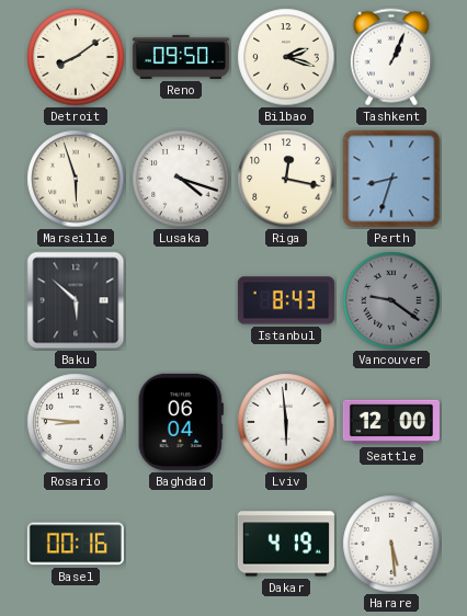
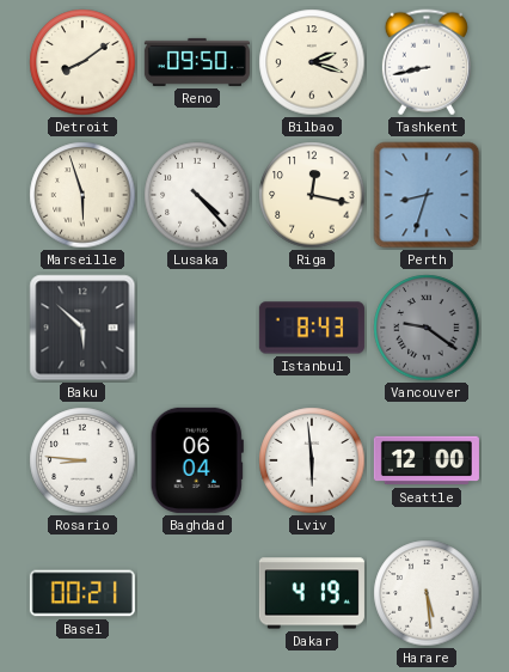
Tashkent: 1:04 -> 8:43 (427, 62)
Lusaka: 4:18 -> 4:23 (197, 195)
Basel: 00:16 -> 00:21 (82, 593)
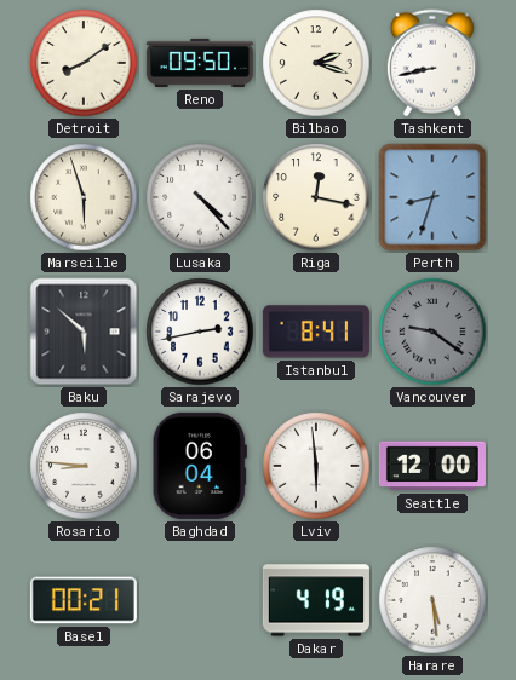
Sarajevo: none -> 2:43 (200, 332)
Istanbul: 8:43 -> 8:41 (316, 332)
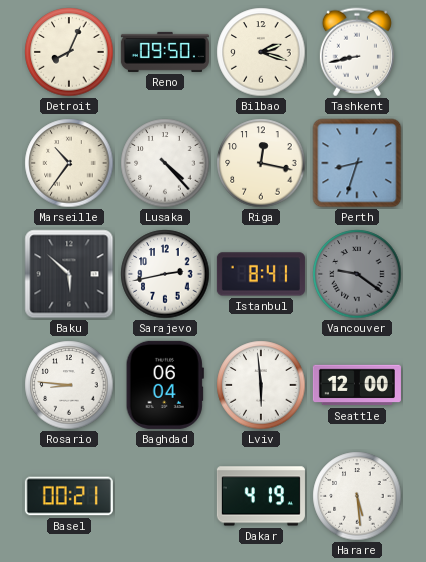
Detroit: 8:09 -> 8:04 (69, 52)
Marseille: 5:57 -> 10:36 (69, 163)
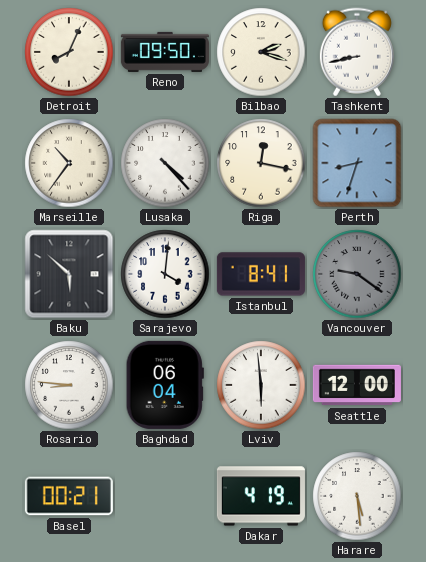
Sarajevo: 2:43 -> 4:01 (165, 274)
